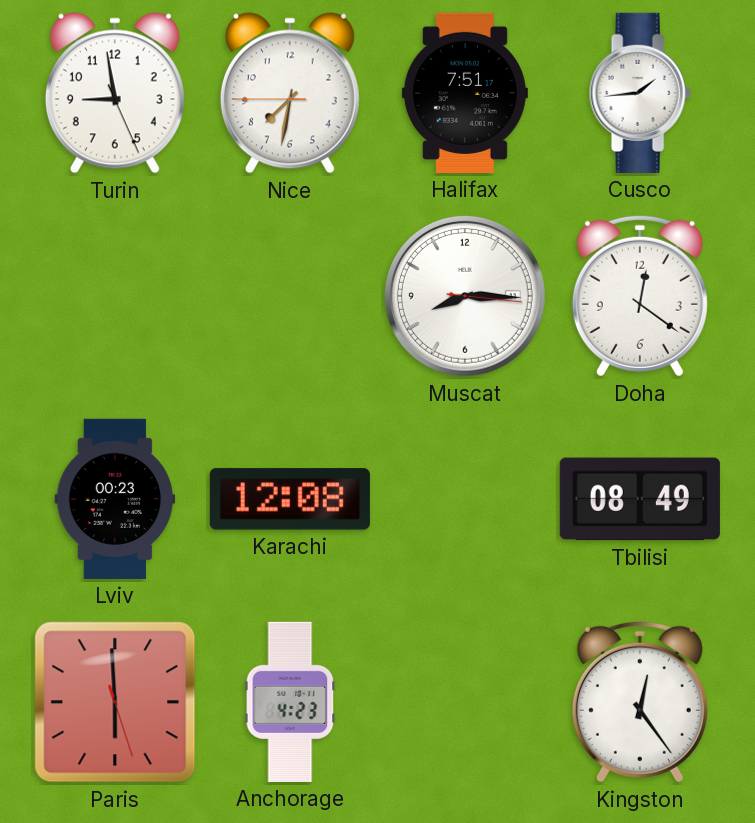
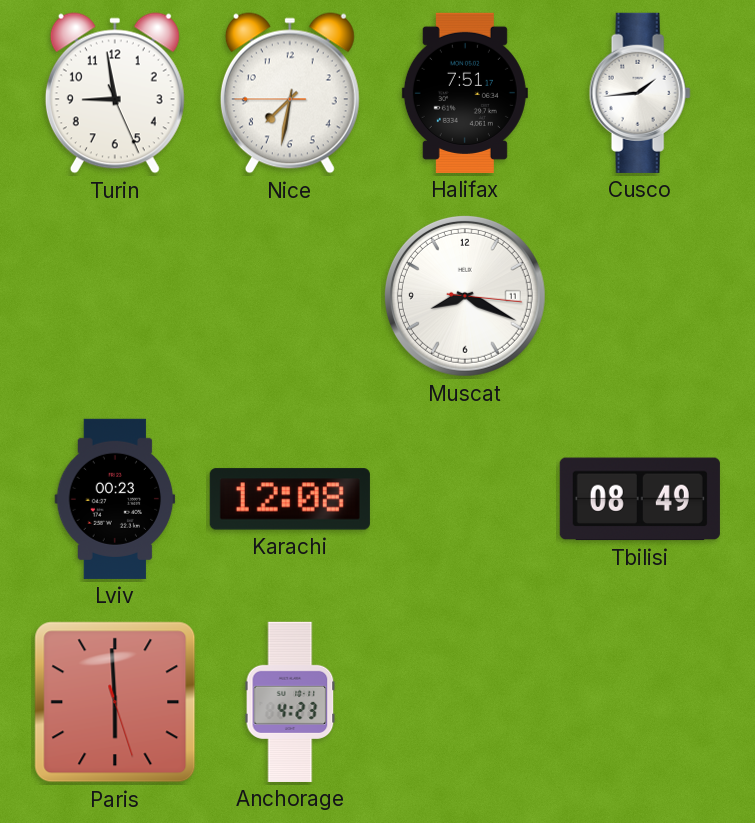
Muscat: 8:15 -> 8:19 (465, 296)
Doha: 12:21 -> none (640, 296)
Kingston: 12:24 -> none (640, 702)
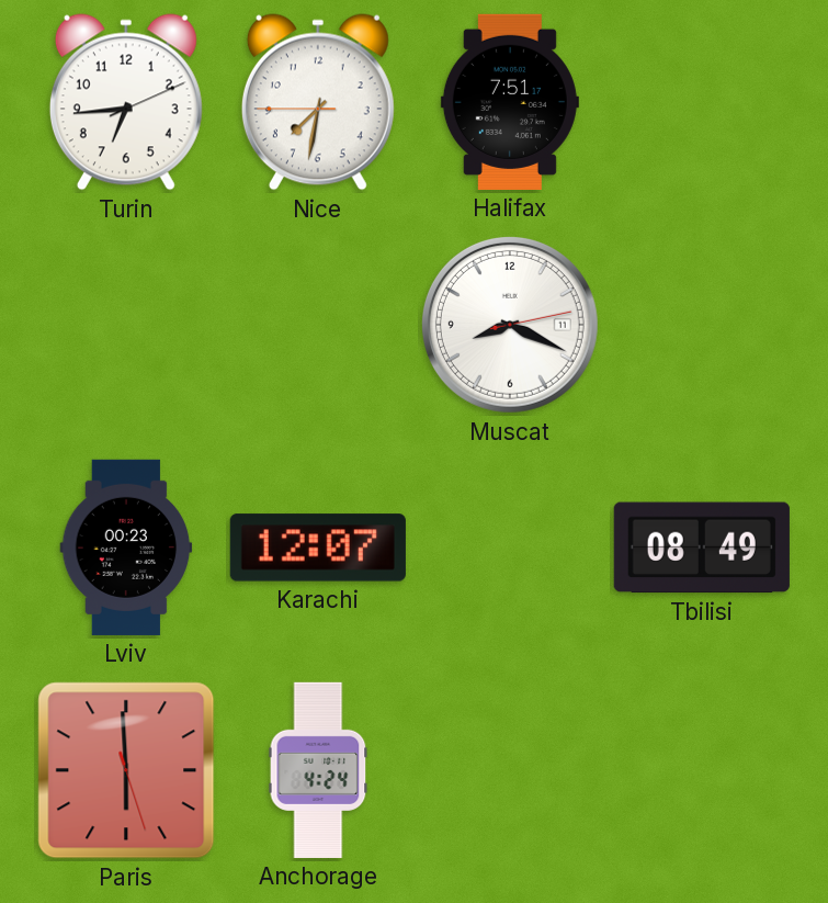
Turin: 8:58 -> 6:44 (126, 102)
Cusco: 1:44 -> none (640, 93)
Muscat: 8:19:16 -> 8:19:13 (510, 325)
Karachi: 12:08 -> 12:07 (318, 548)
Anchorage: 4:23 -> 4:24 (318, 770)
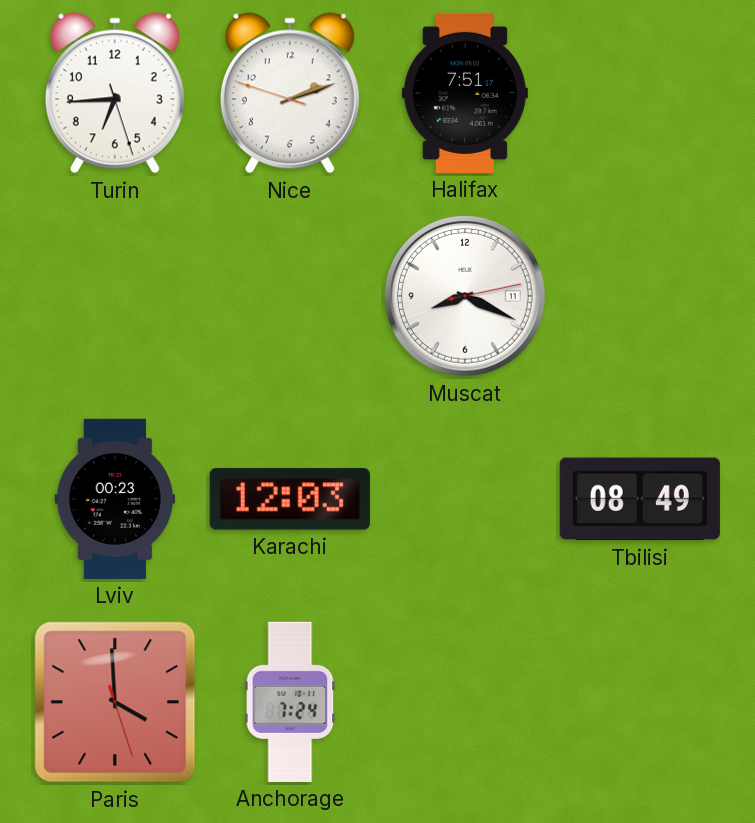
Turin: 6:44:11 -> 6:44:27 (115, 93)
Nice: 7:31 -> 2:11 (290, 93)
Karachi: 12:07 -> 12:03 (290, 499)
Paris: 5:59 -> 3:59 (115, 702)
Anchorage: 4:24 -> 7:24 (290, 702)
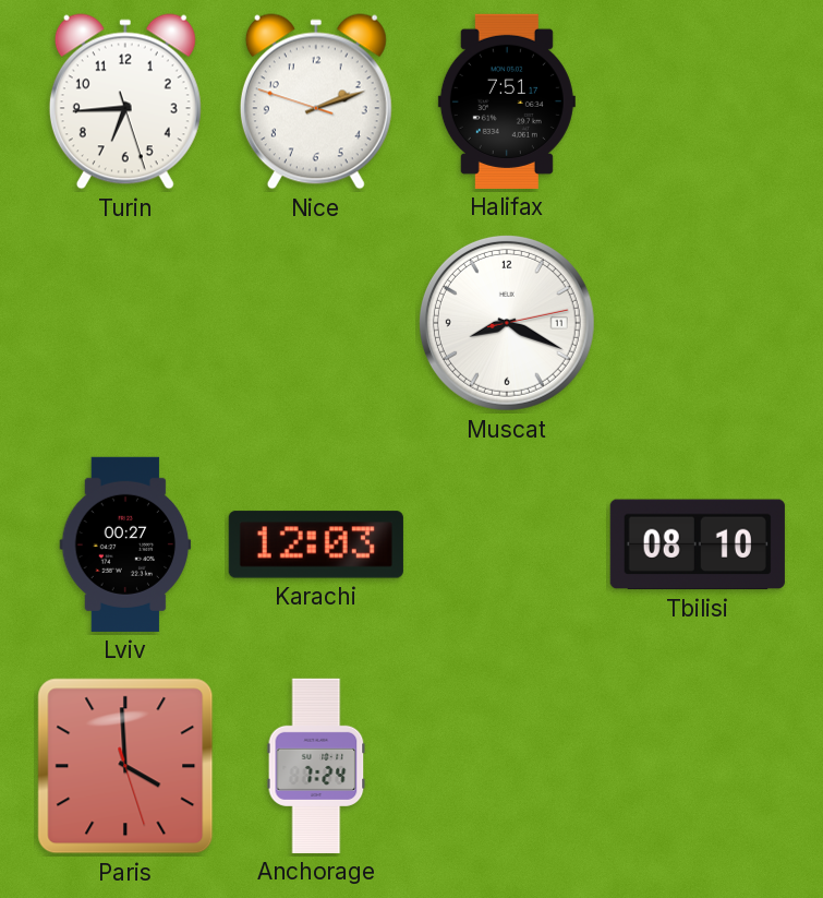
Lviv: 00:23 -> 00:27 (125, 544)
Tbilisi: 08:49 -> 08:10 (698, 544)
